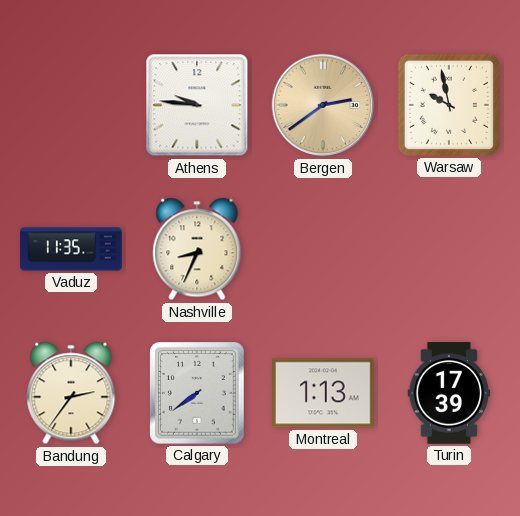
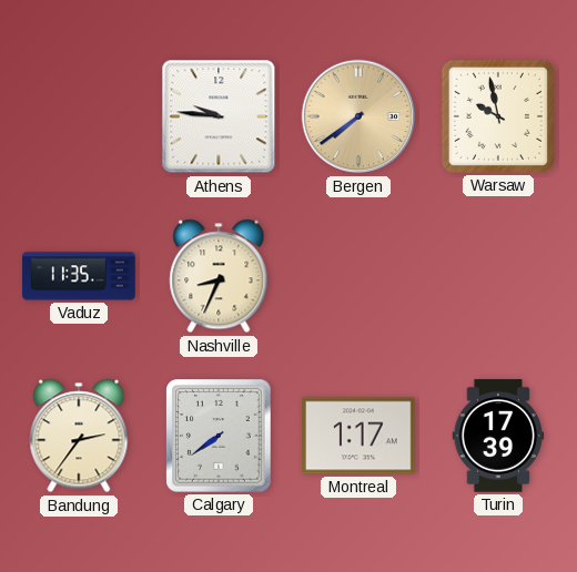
Bergen: 2:39 -> 7:39 (358, 116)
Montreal: 1:13 -> 1:17 (358, 436)
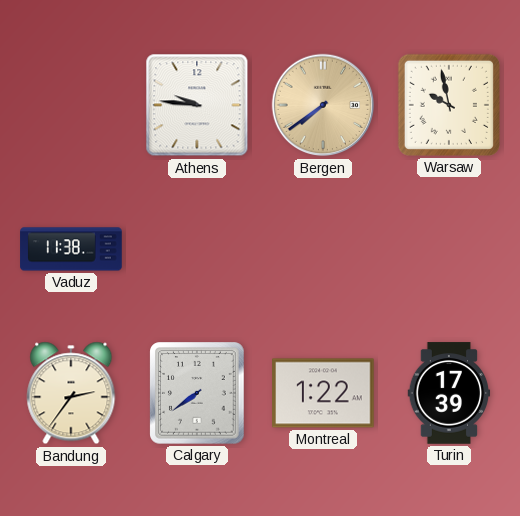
Vaduz: 11:35 -> 11:38 (71, 249)
Nashville: 8:34 -> none (219, 276)
Montreal: 1:17 -> 1:22 (323, 393)
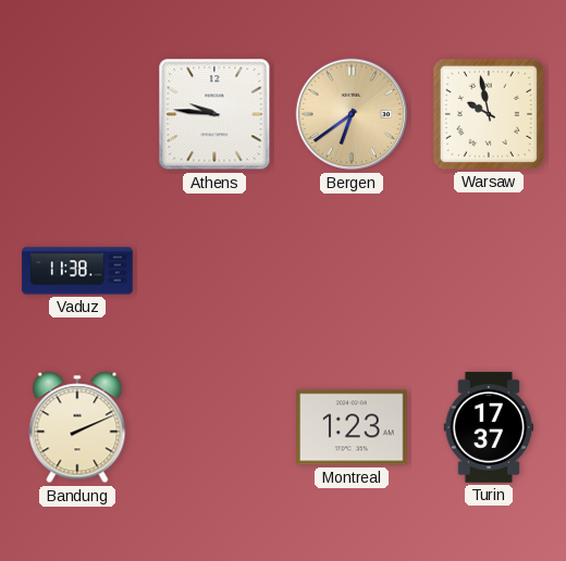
Bergen: 7:39 -> 6:39 (352, 114)
Bandung: 2:36 -> 2:11 (77, 427)
Calgary: 7:39 -> none (197, 393)
Montreal: 1:22 -> 1:23 (352, 427)
Turin: 17:39 -> 17:37 (489, 427)
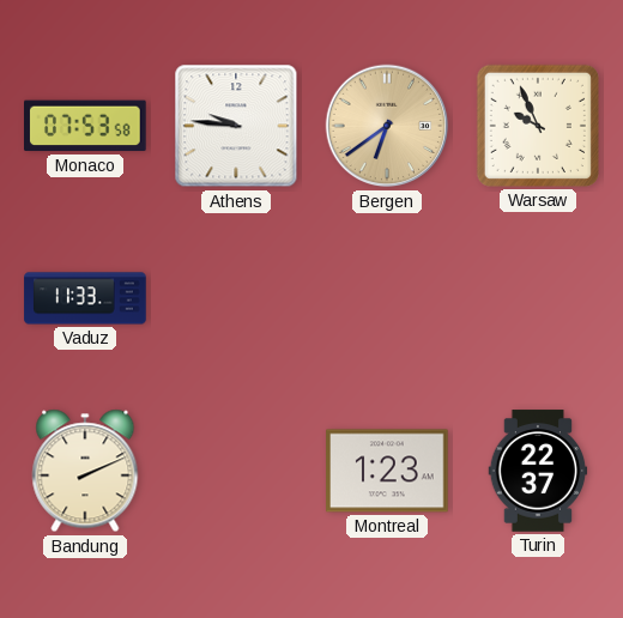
Monaco: none -> 07:53 (86, 126)
Warsaw: 9:58 -> 9:56 (538, 126)
Vaduz: 11:38 -> 11:33 (85, 298)
Turin: 17:37 -> 22:37 (538, 471)
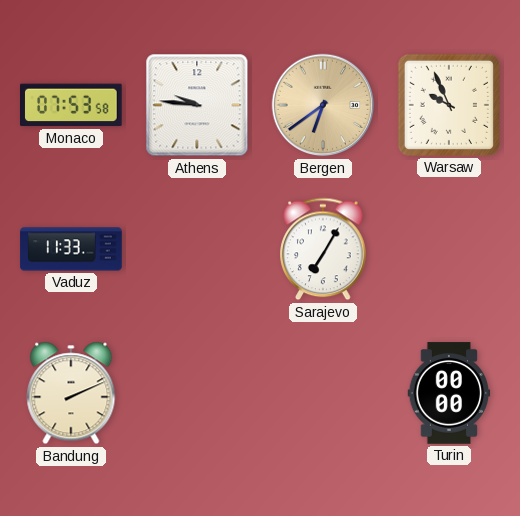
Sarajevo: none -> 7:05 (323, 249)
Montreal: 1:23 -> none (387, 471)
Turin: 22:37 -> 00:00 (449, 393)
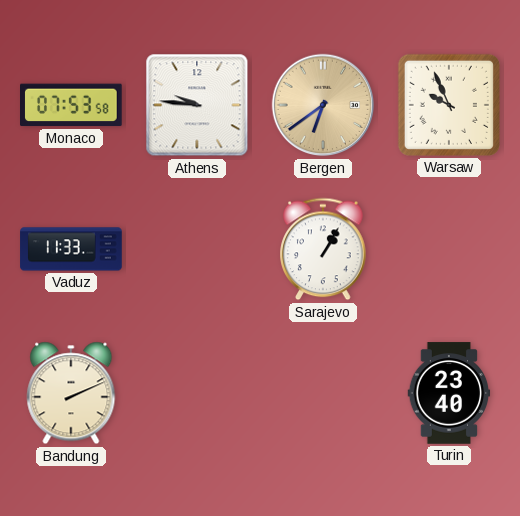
Sarajevo: 7:05 -> 1:05 (323, 249)
Turin: 00:00 -> 23:40 (449, 393)
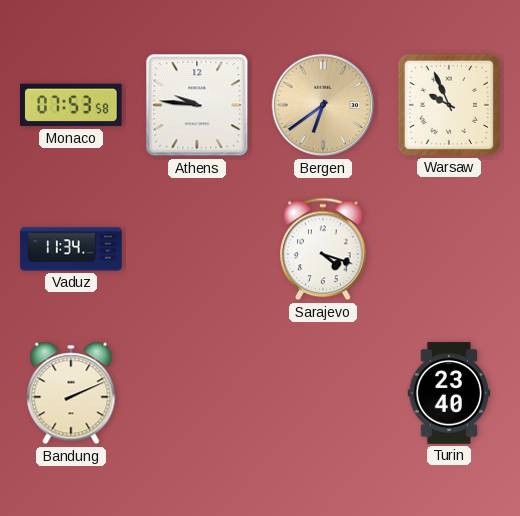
Vaduz: 11:33 -> 11:34 (71, 249)
Sarajevo: 1:05 -> 4:18 (323, 249)
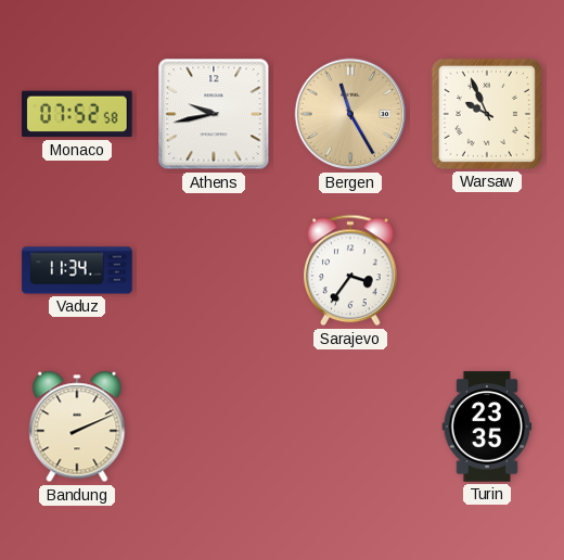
Monaco: 07:53 -> 07:52 (78, 114)
Athens: 9:46 -> 9:43 (214, 114)
Bergen: 6:39 -> 11:25 (350, 114)
Sarajevo: 4:18 -> 3:36 (350, 270)
Turin: 23:40 -> 23:35 (487, 427)
